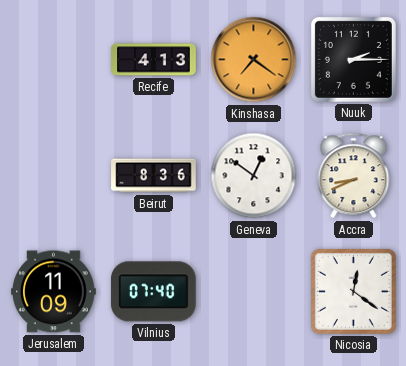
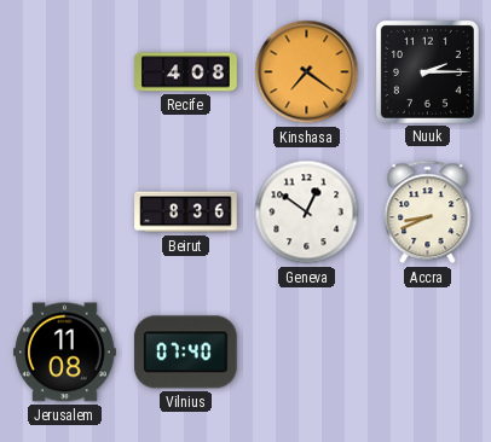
Recife: 4:13 -> 4:08 (186, 72)
Jerusalem: 11:09 -> 11:08 (65, 353)
Nicosia: 12:21 -> none (353, 291)
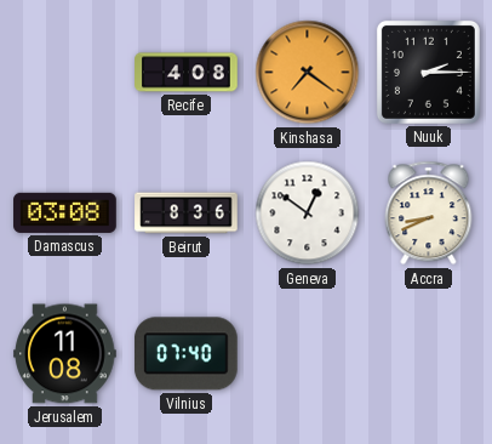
Damascus: none -> 03:08 (65, 212)
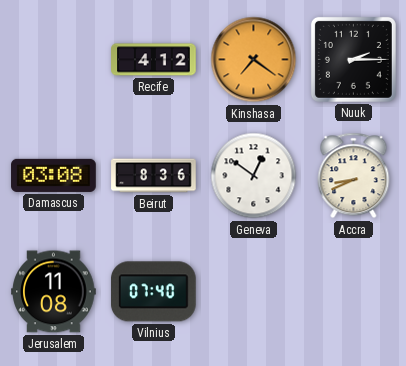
Recife: 4:08 -> 4:12 (154, 60)
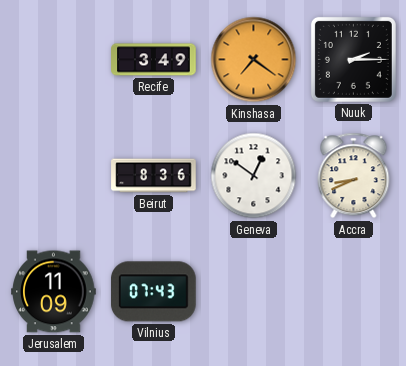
Recife: 4:12 -> 3:49 (154, 60)
Damascus: 03:08 -> none (54, 175)
Jerusalem: 11:08 -> 11:09 (54, 292)
Vilnius: 07:40 -> 07:43 (154, 292)
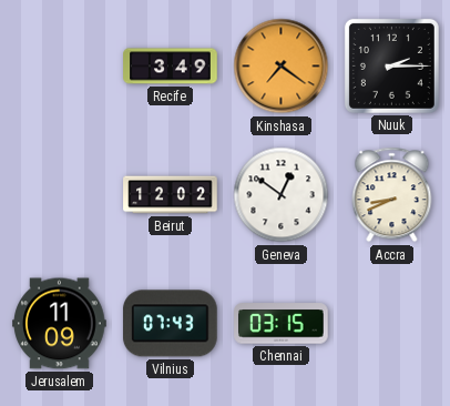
Beirut: 8:36 -> 12:02 (171, 195)
Chennai: none -> 03:15 (282, 324)
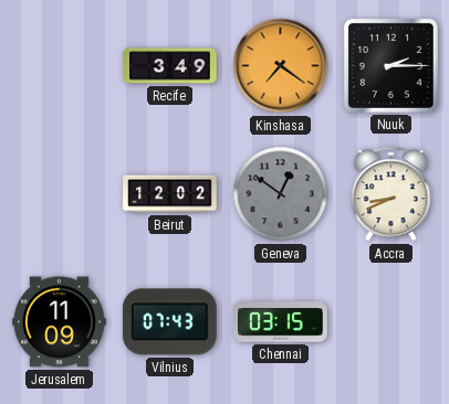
Geneva dial: white -> grey (281, 194)
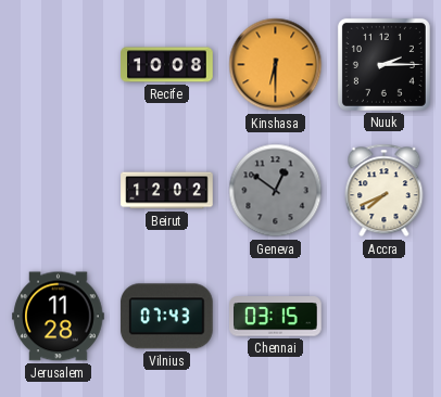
Recife: 3:49 -> 10:08 (167, 65)
Kinshasa: 7:21 -> 6:30 (276, 65)
Accra: 8:41 -> 7:41 (385, 191)
Jerusalem: 11:09 -> 11:28 (59, 317)
